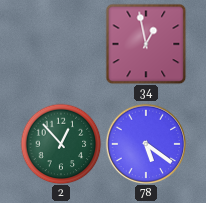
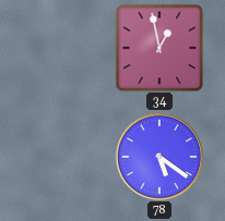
2: 12:53 -> none (61, 144)
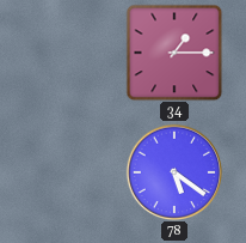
34: 12:58 -> 1:15 (174, 53)
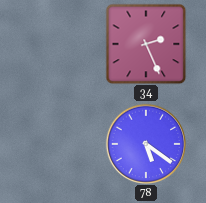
34: 1:15 -> 2:26 (146, 44)
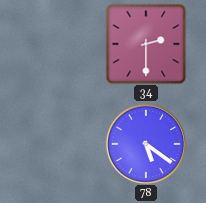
34: 2:26 -> 2:30 (146, 44)
